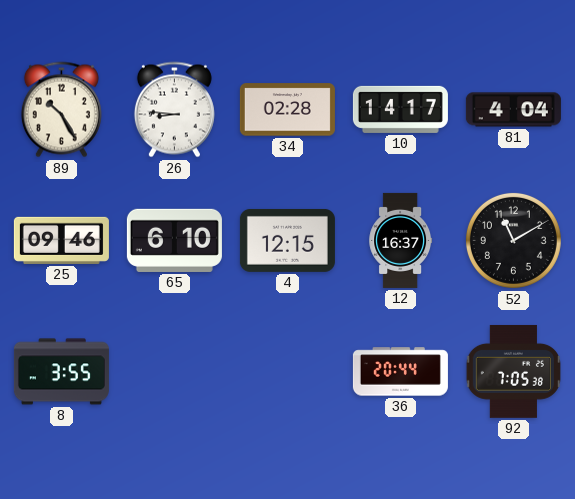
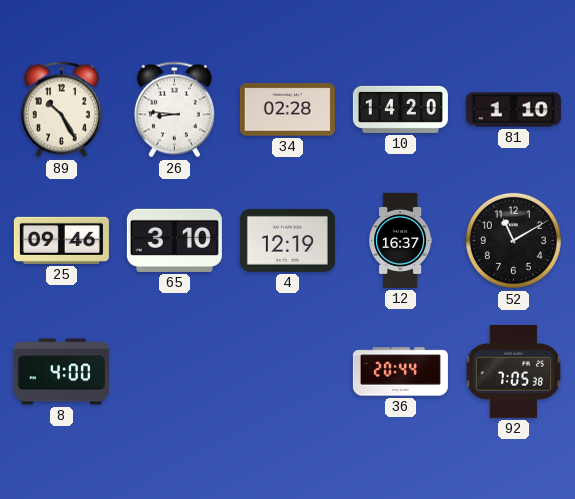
10: 14:17 -> 14:20 (400, 109)
81: 4:04 -> 1:10 (513, 110)
65: 6:10 -> 3:10 (174, 240)
4: 12:15 -> 12:19 (287, 240)
8: 3:55 -> 4:00 (61, 372)
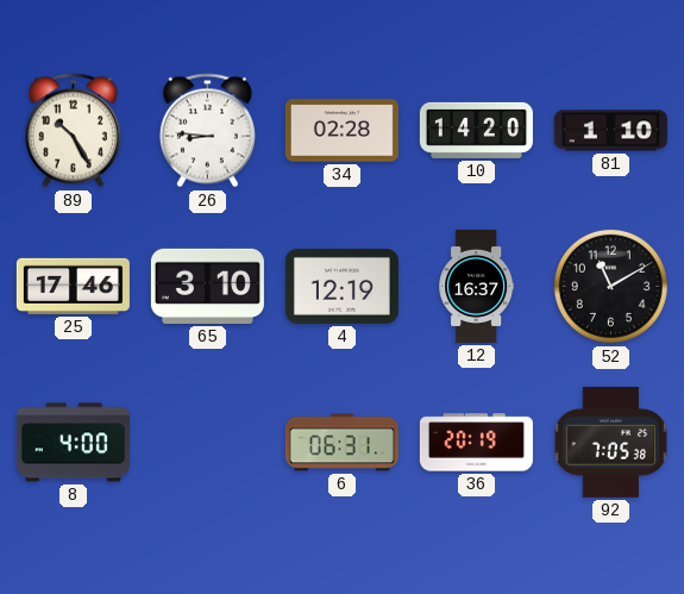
25: 09:46 -> 17:46 (73, 286)
6: none -> 06:31 (341, 443)
36: 20:44 -> 20:19 (476, 443)
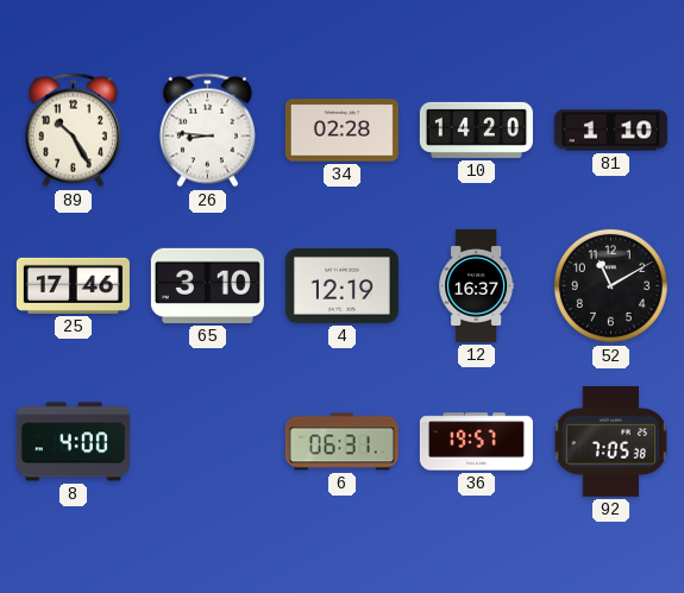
36: 20:19 -> 19:57 (476, 442)
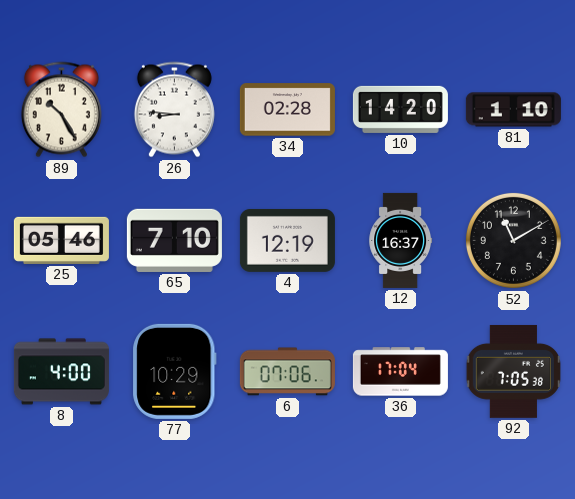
25: 17:46 -> 05:46 (61, 240)
65: 3:10 -> 7:10 (174, 240)
77: none -> 10:29 (175, 371)
6: 06:31 -> 07:06 (287, 372)
36: 19:57 -> 17:04 (400, 372)
